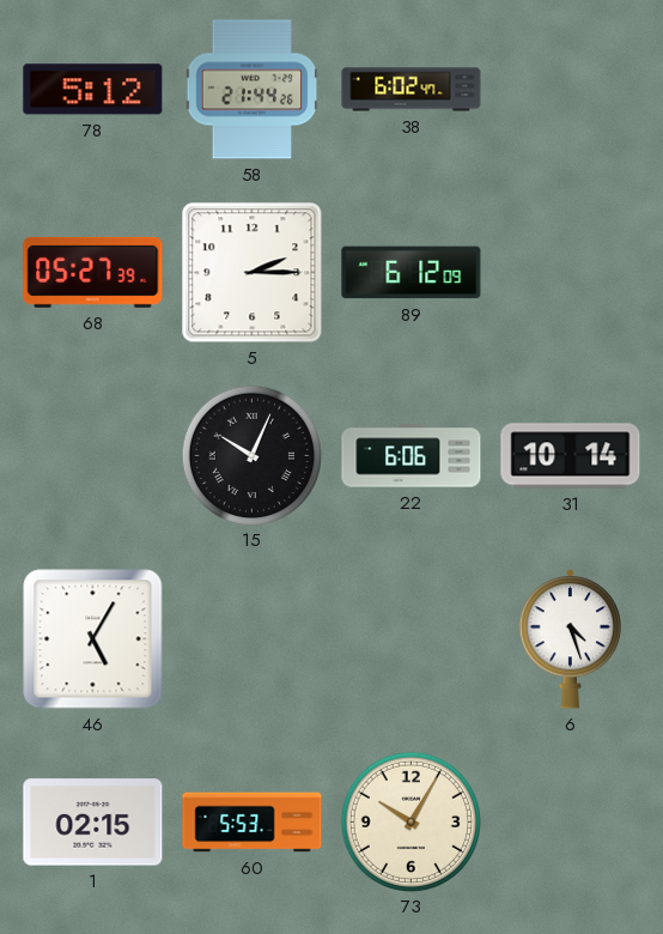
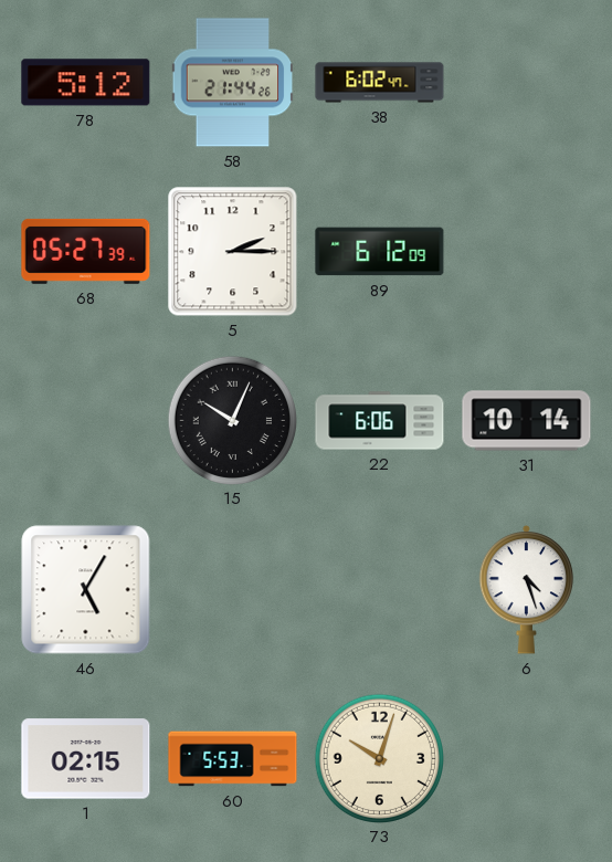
73: 10:05 -> 10:03 (379, 758)
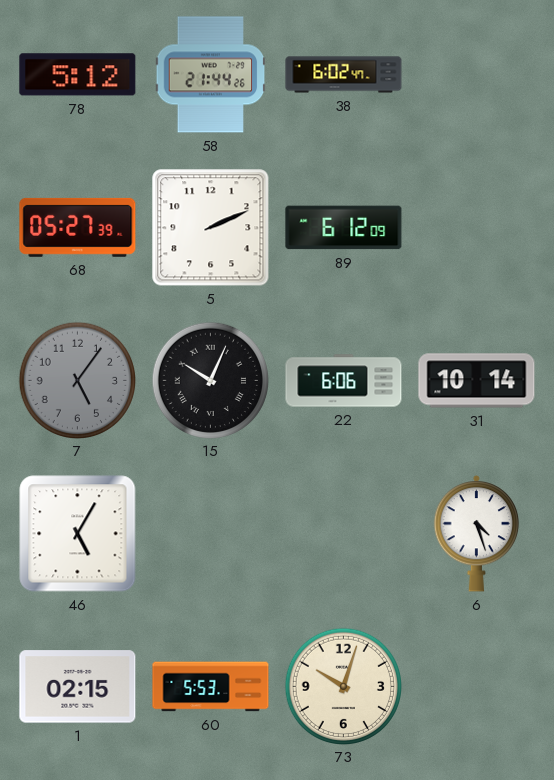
5: 2:15 -> 2:11 (211, 228)
7: none -> 5:06 (77, 380)
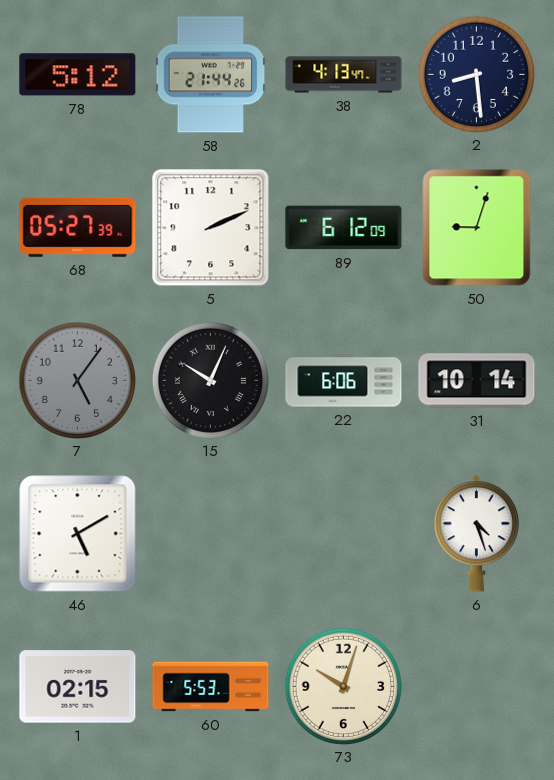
38: 6:02 -> 4:13 (344, 75)
2: none -> 8:29 (476, 74)
50: none -> 9:03 (477, 228)
46: 5:05 -> 5:10 (78, 534)
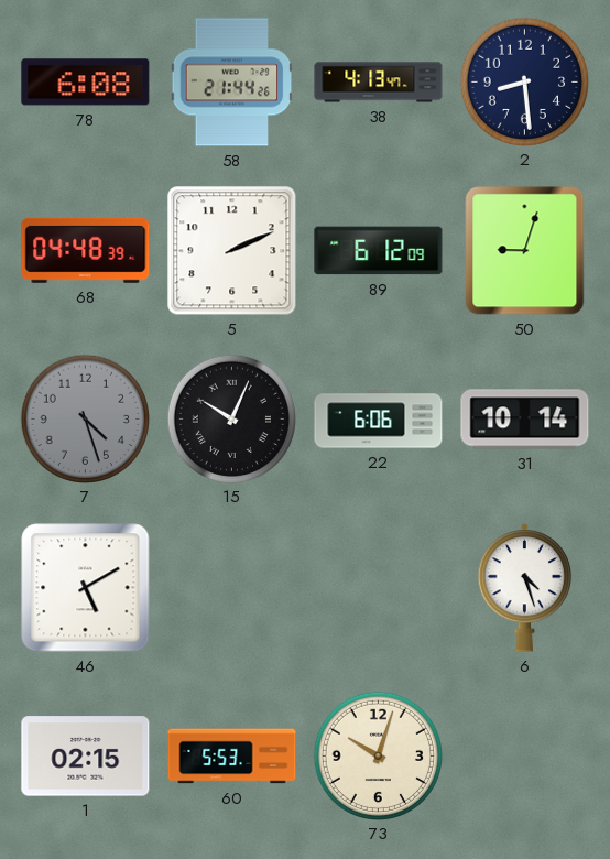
78: 5:12 -> 6:08 (86, 83)
68: 05:27 -> 04:48 (86, 250)
7: 5:06 -> 4:27 (85, 418)
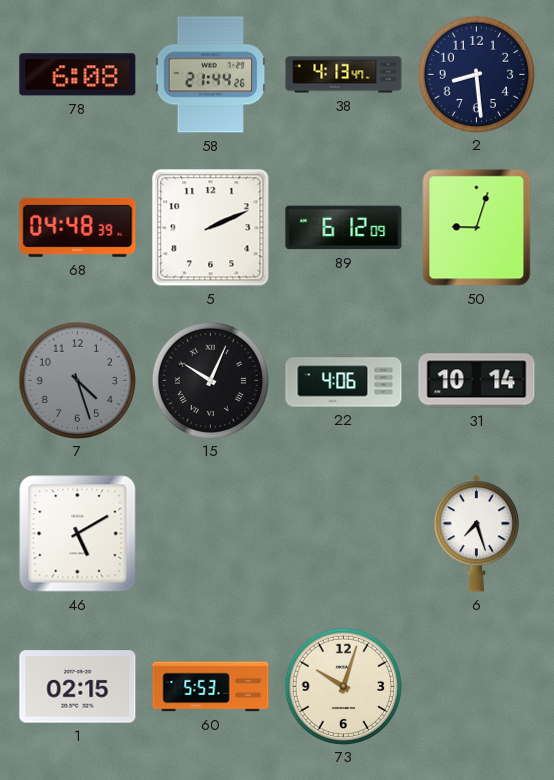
22: 6:06 -> 4:06 (344, 381)
6: 4:27 -> 7:27 (477, 534)
